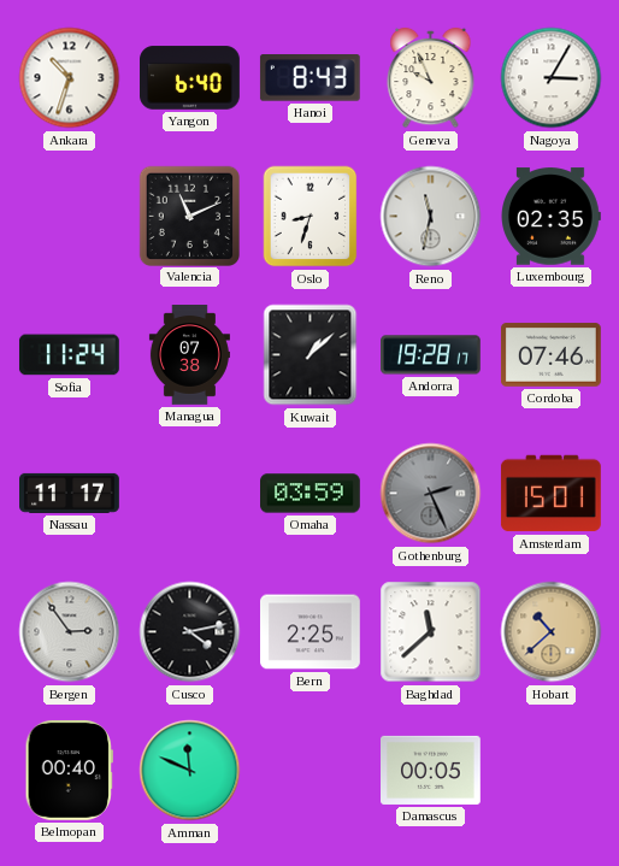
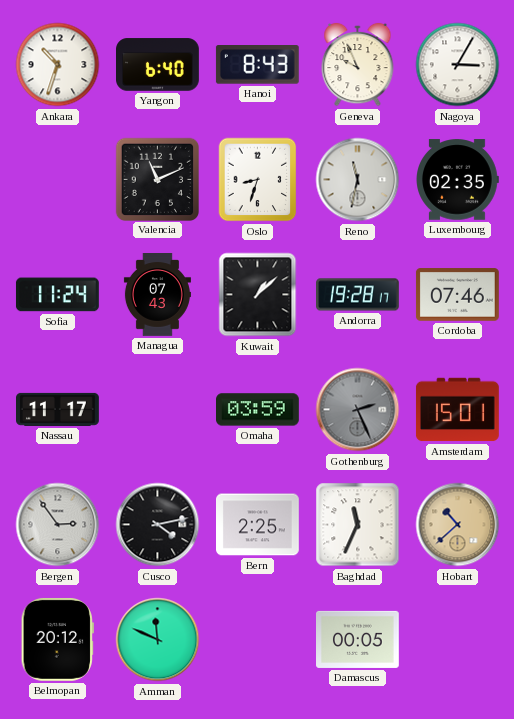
Managua: 07:38 -> 07:43 (157, 295)
Baghdad: 11:38 -> 11:34 (358, 525)
Belmopan: 00:40 -> 20:12 (57, 639)
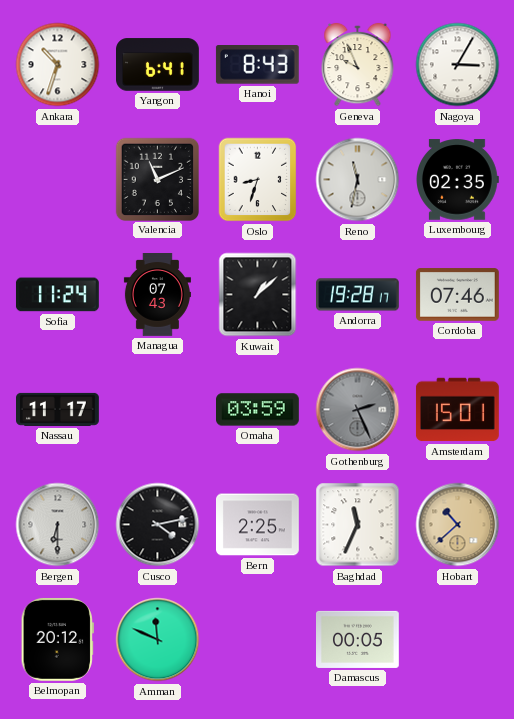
Yangon: 6:40 -> 6:41 (158, 65)
Bergen: 2:54 -> 6:30 (58, 525)
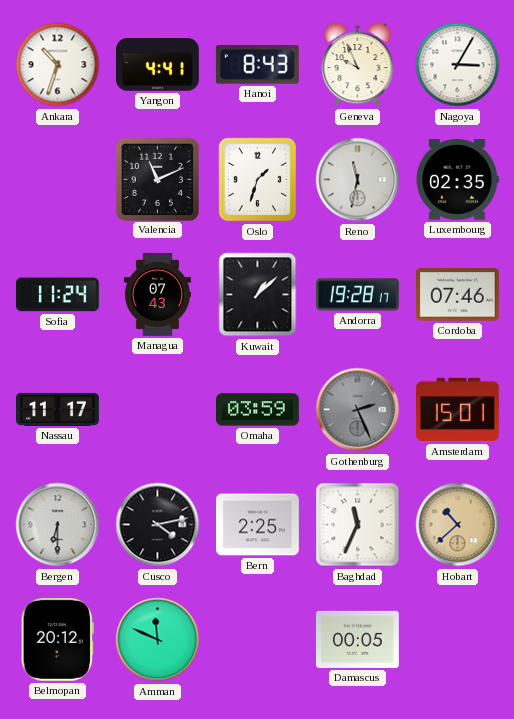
Yangon: 6:41 -> 4:41 (158, 65)
Oslo: 8:33 -> 1:33 (258, 180)
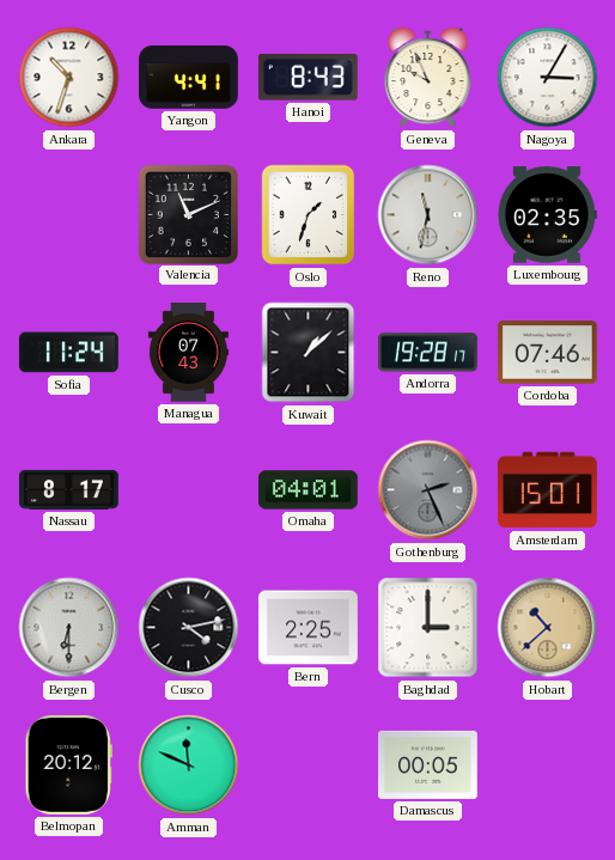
Nassau: 11:17 -> 8:17 (69, 489)
Omaha: 03:59 -> 04:01 (309, 490)
Baghdad: 11:34 -> 3:00 (428, 628)
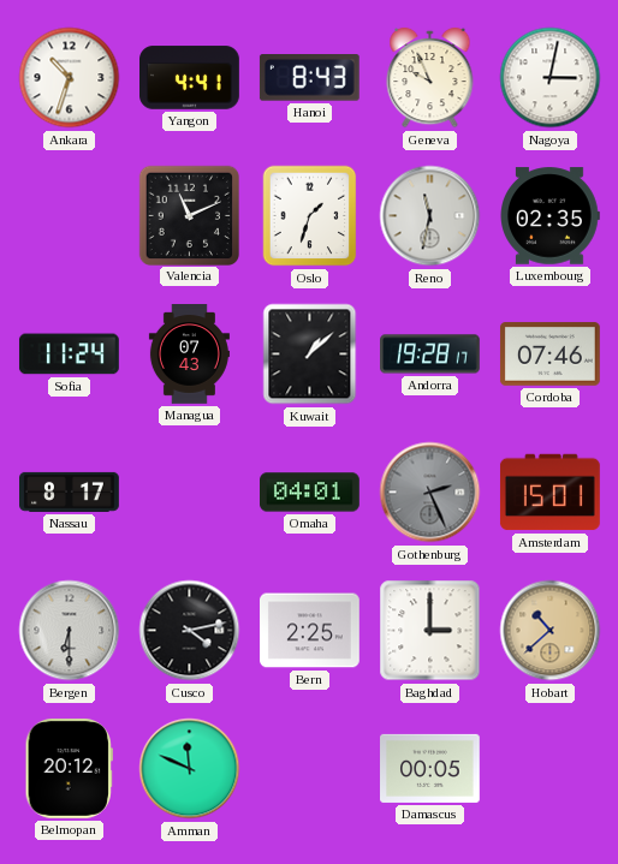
Nagoya: 3:05 -> 3:02 (551, 78)
